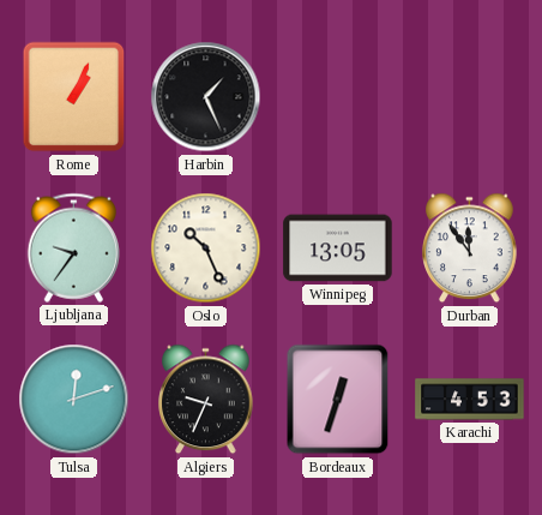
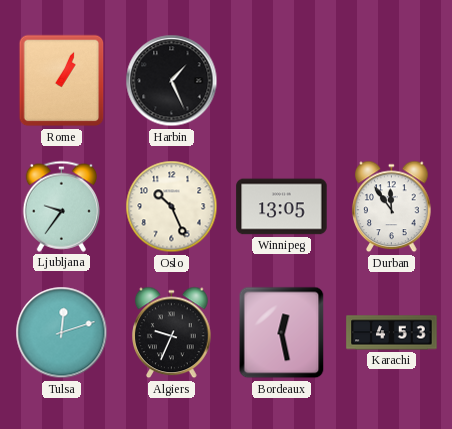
Bordeaux: 12:33 -> 12:28 (282, 333)
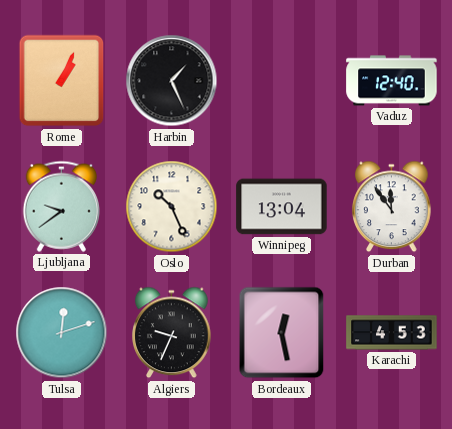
Vaduz: none -> 12:40 (392, 81)
Ljubljana: 9:36 -> 9:39 (61, 206)
Winnipeg: 13:05 -> 13:04 (282, 207)
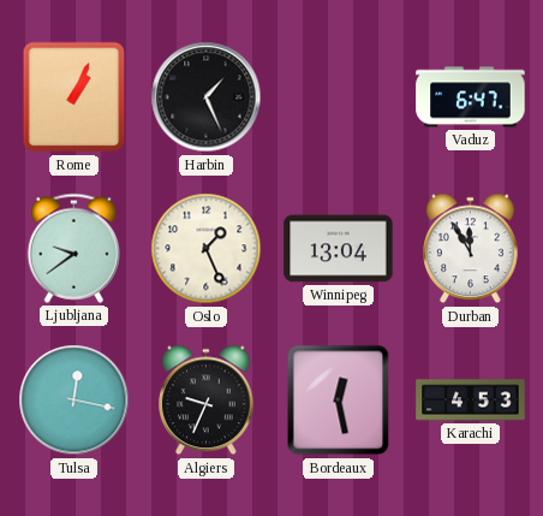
Vaduz: 12:40 -> 6:47 (471, 97)
Oslo: 10:26 -> 1:26 (207, 249)
Durban: 11:54 -> 11:55 (471, 249)
Tulsa: 12:12 -> 12:17 (74, 401)
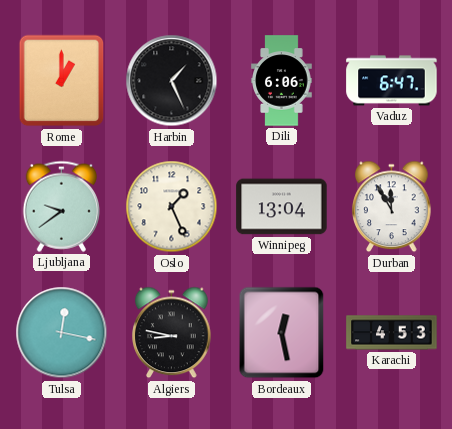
Rome: 1:04 -> 1:00 (62, 81)
Dili: none -> 6:06 (282, 81)
Algiers: 9:34 -> 8:47 (172, 333)
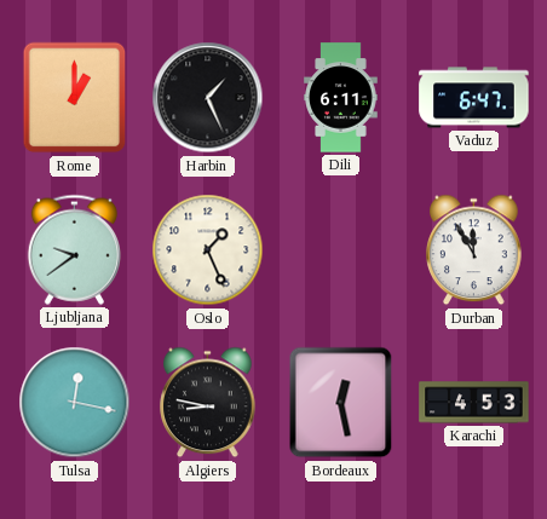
Dili: 6:06 -> 6:11 (341, 98)
Winnipeg: 13:04 -> none (282, 207)
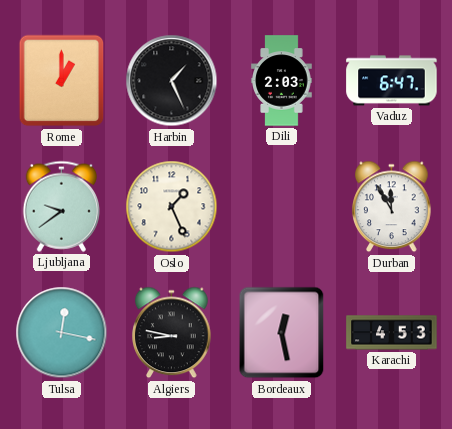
Dili: 6:11 -> 2:03 (282, 81)
